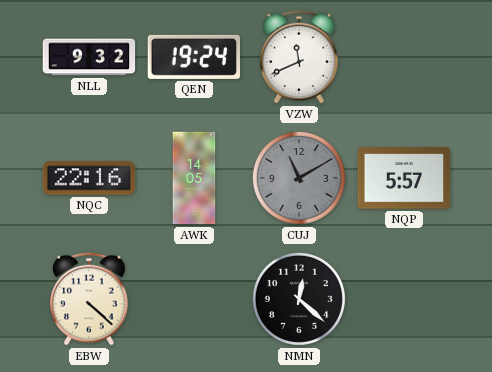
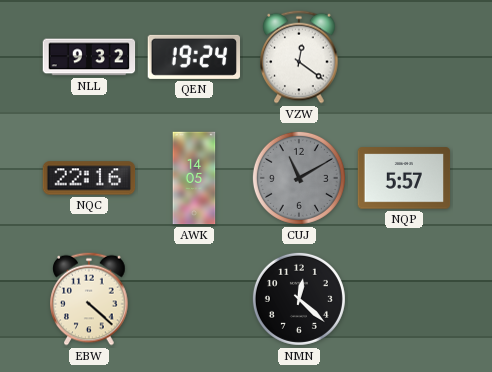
VZW: 11:41 -> 12:21 (299, 57)
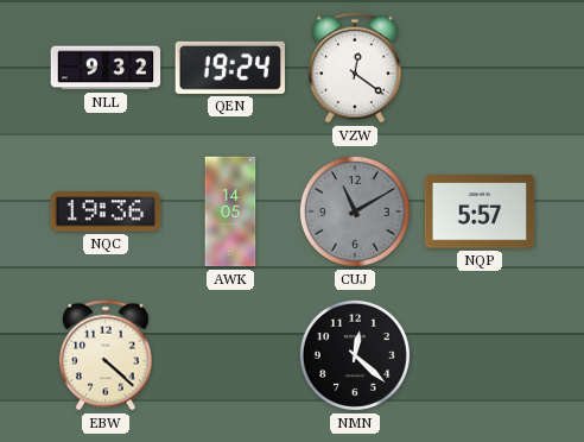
NQC: 22:16 -> 19:36 (106, 211)
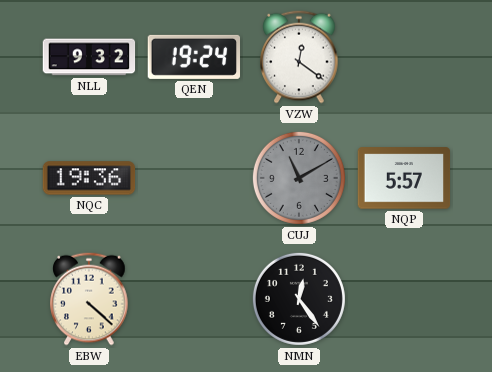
AWK: 14:05 -> none (230, 211)
NMN: 12:22 -> 12:24 (299, 299)
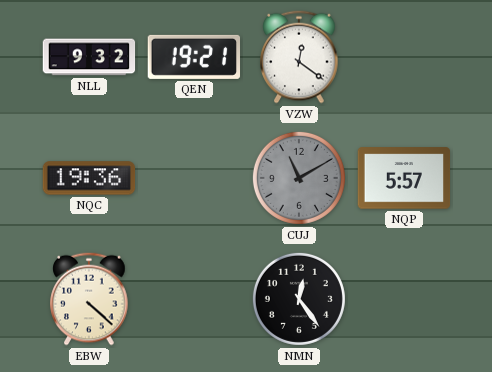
QEN: 19:24 -> 19:21 (194, 57)
